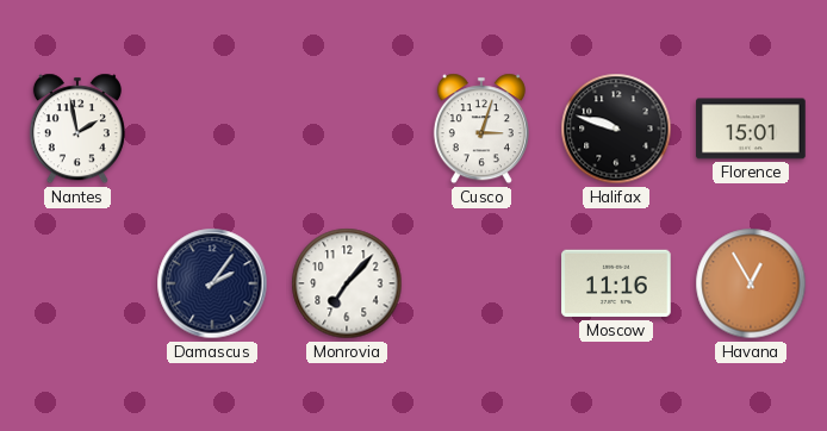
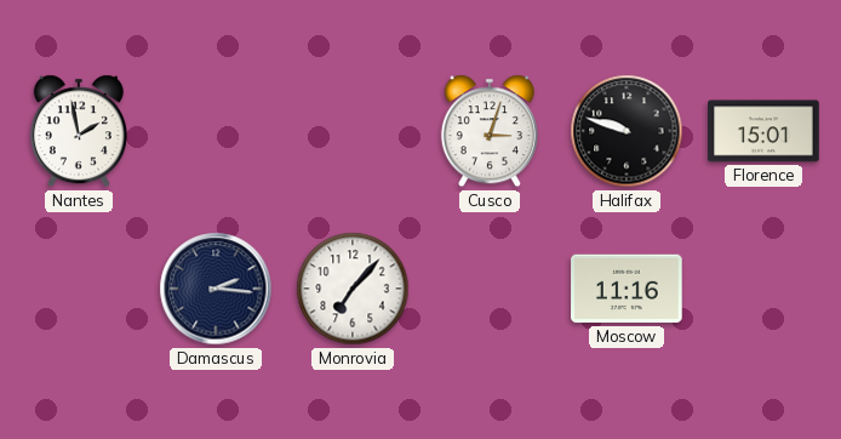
Damascus: 2:06 -> 2:16 (216, 289)
Havana: 12:55 -> none (751, 283)
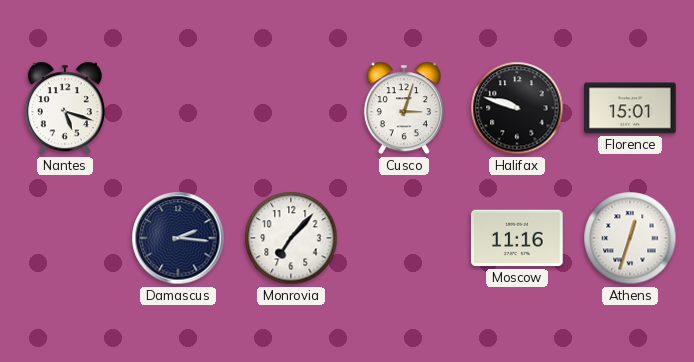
Nantes: 1:58 -> 5:18 (65, 108)
Athens: none -> 12:33 (630, 238)
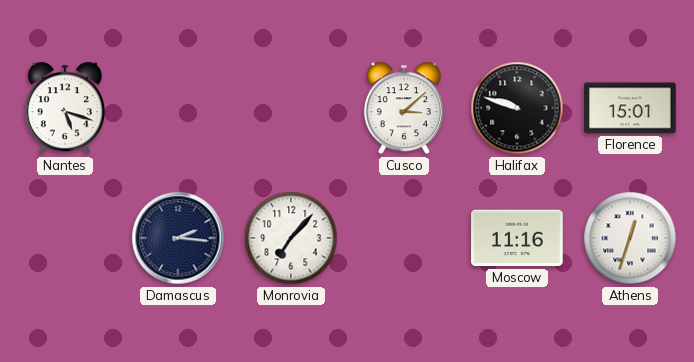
Cusco: 3:03 -> 3:08 (404, 108)
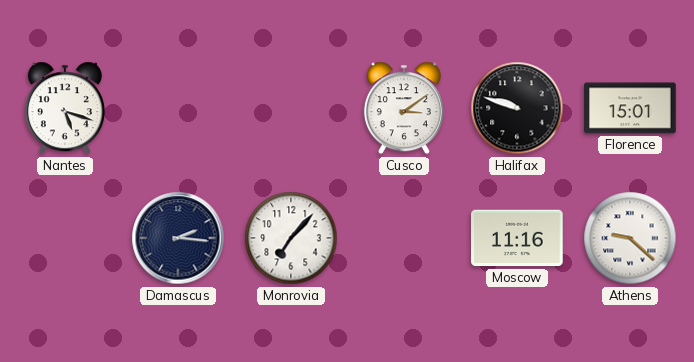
Cusco: 3:08 -> 3:09 (404, 108)
Athens: 12:33 -> 9:22 (630, 238)
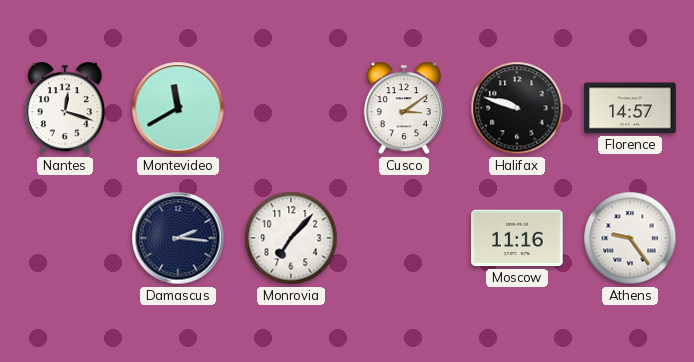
Nantes: 5:18 -> 12:18 (65, 108)
Montevideo: none -> 11:40 (178, 108)
Florence: 15:01 -> 14:57 (630, 108)
Athens: 9:22 -> 9:24 (630, 238)
